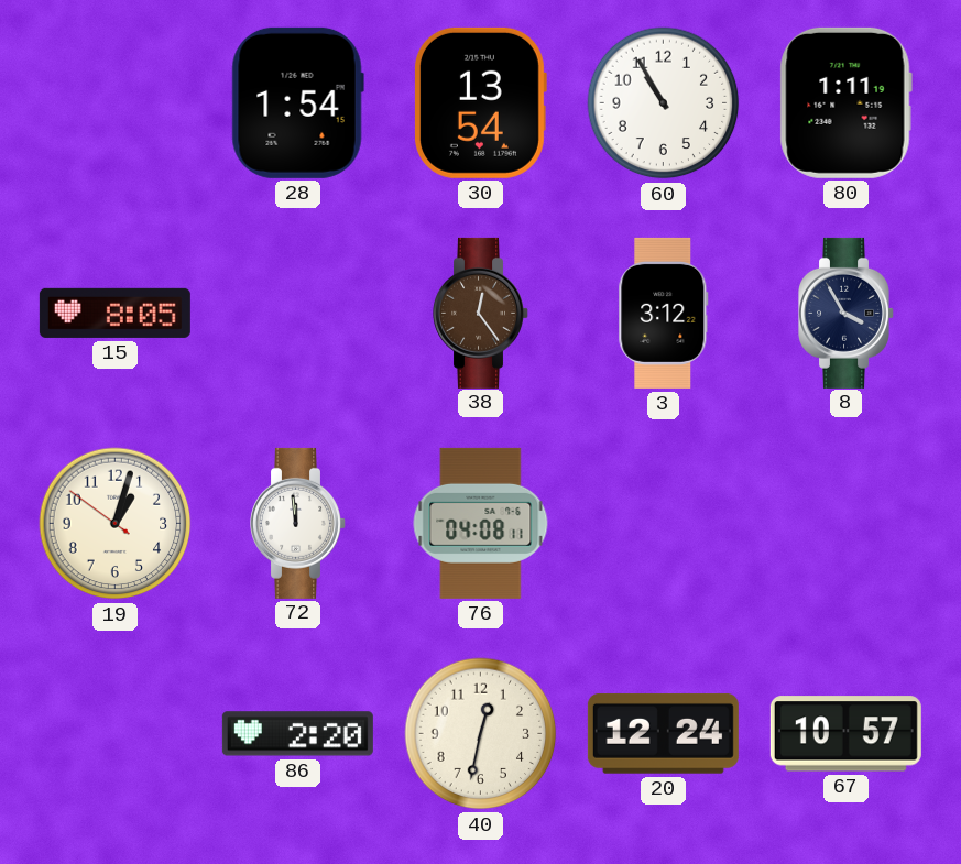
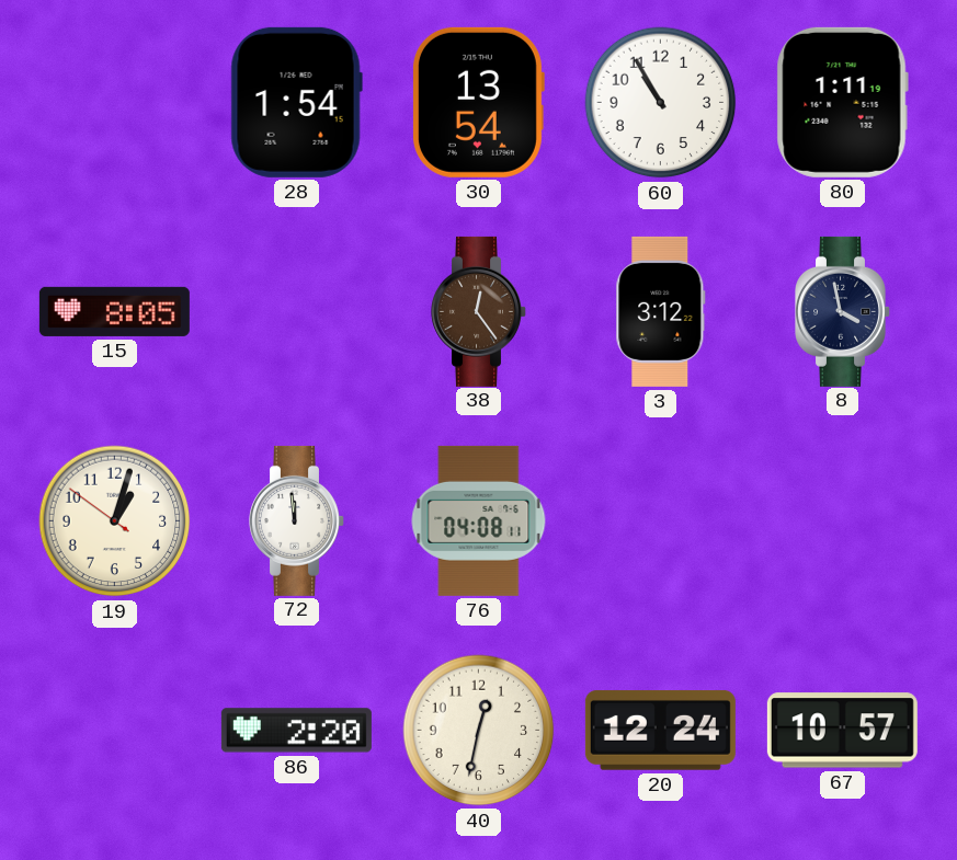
8: 3:55 -> 3:58 (843, 311)
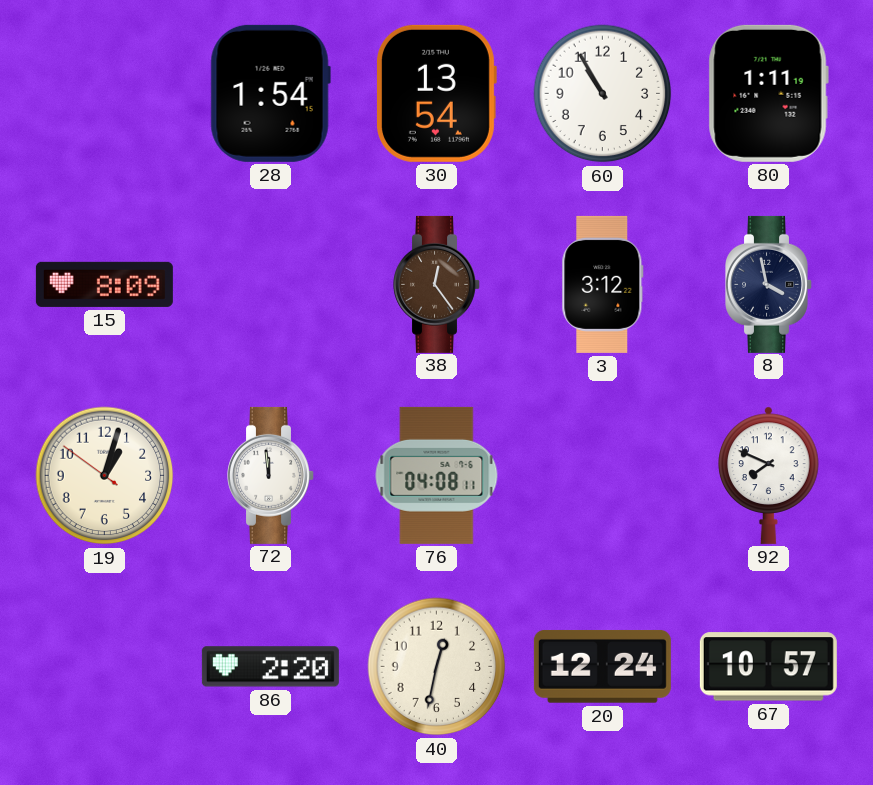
15: 8:05 -> 8:09 (104, 284)
92: none -> 7:49 (769, 475)
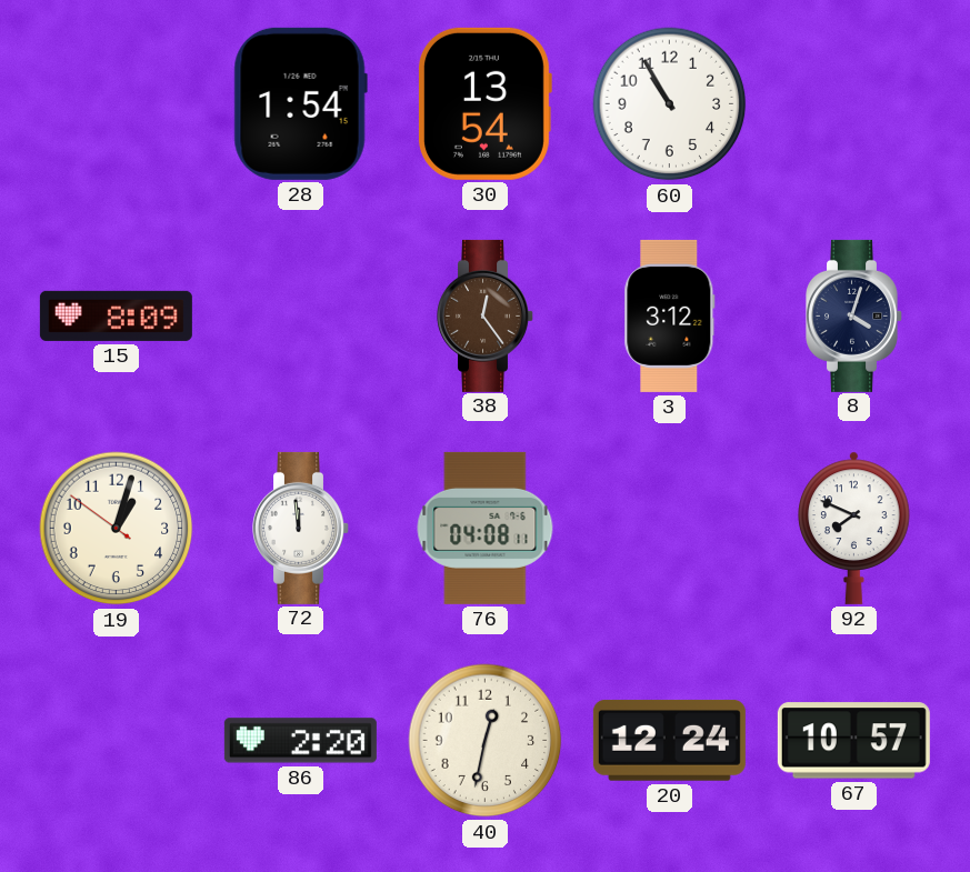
80: 1:11 -> none (768, 93)
8: 3:58 -> 4:03 (854, 315)
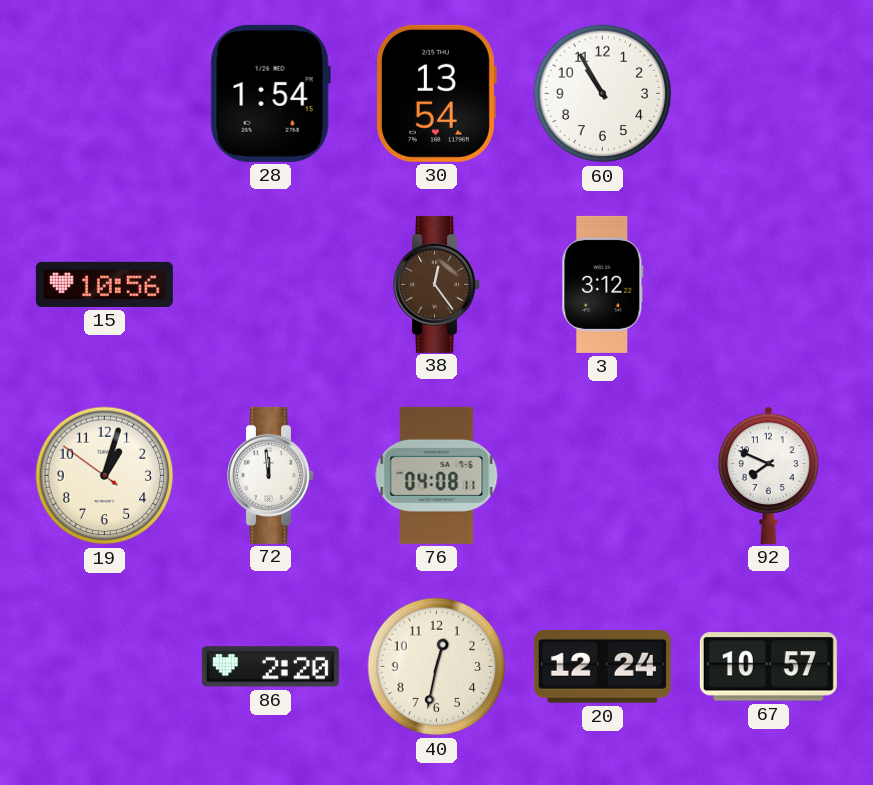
15: 8:09 -> 10:56 (104, 284)
8: 4:03 -> none (854, 315)
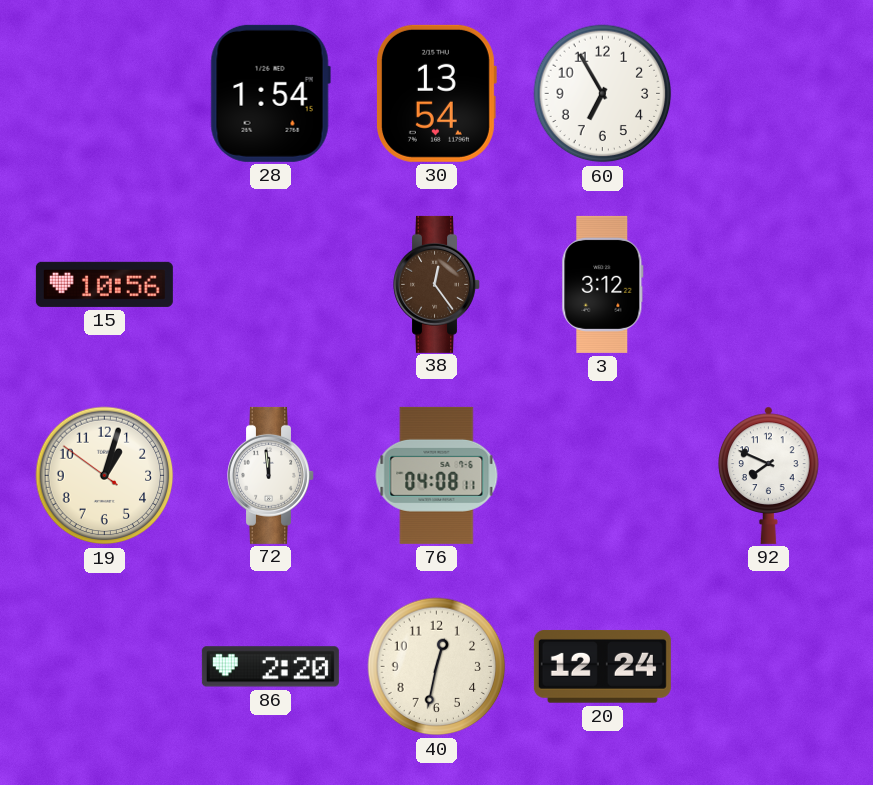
60: 10:55 -> 6:55 (603, 94)
67: 10:57 -> none (768, 667)
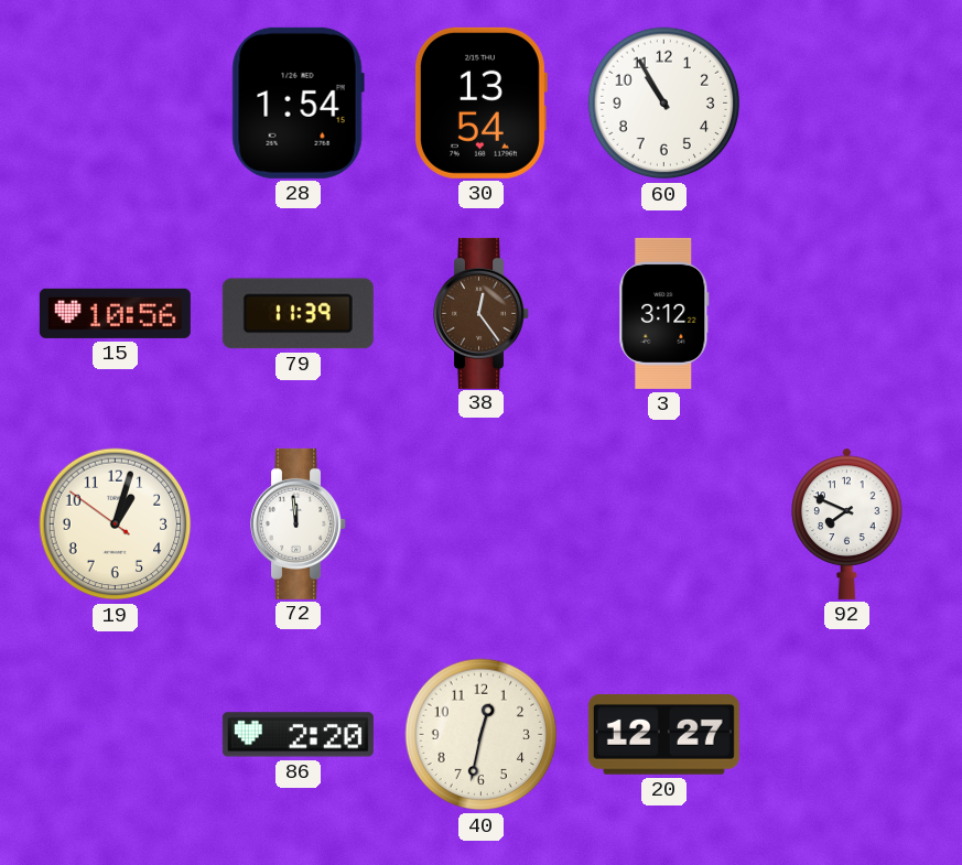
60: 6:55 -> 10:55 (664, 104)
79: none -> 11:39 (298, 314)
76: 04:08 -> none (437, 475)
20: 12:24 -> 12:27 (663, 735)
